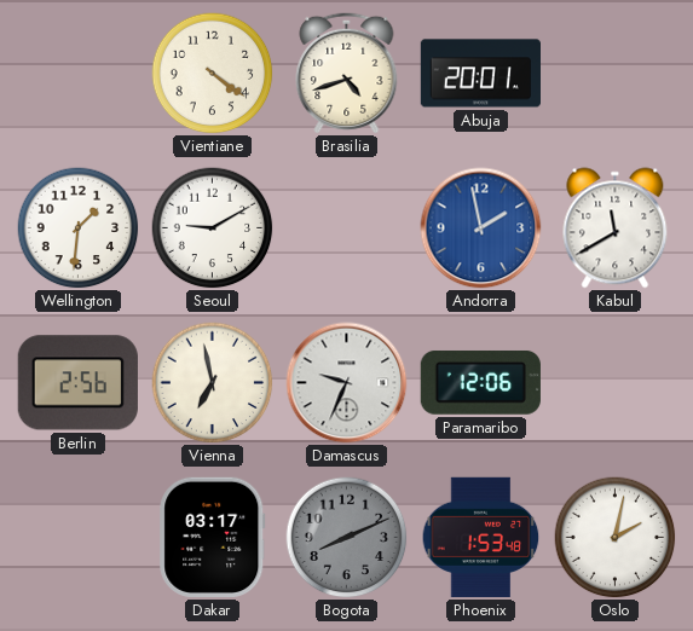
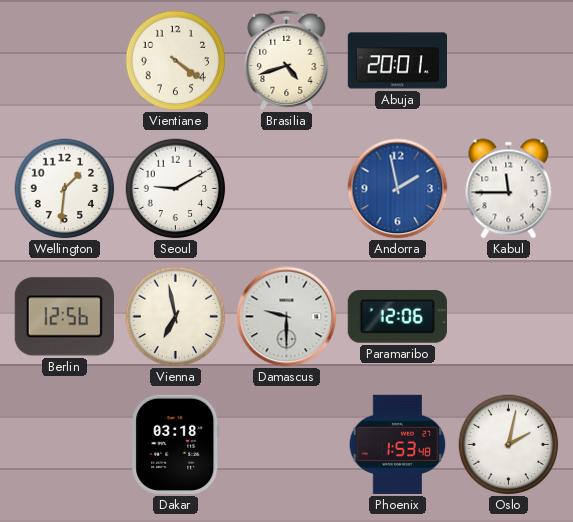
Kabul: 11:40 -> 11:45 (509, 189)
Berlin: 2:56 -> 12:56 (64, 317)
Damascus: 9:34 -> 9:30 (287, 317)
Dakar: 03:17 -> 03:18 (176, 444)
Bogota: 8:11 -> none (347, 538)
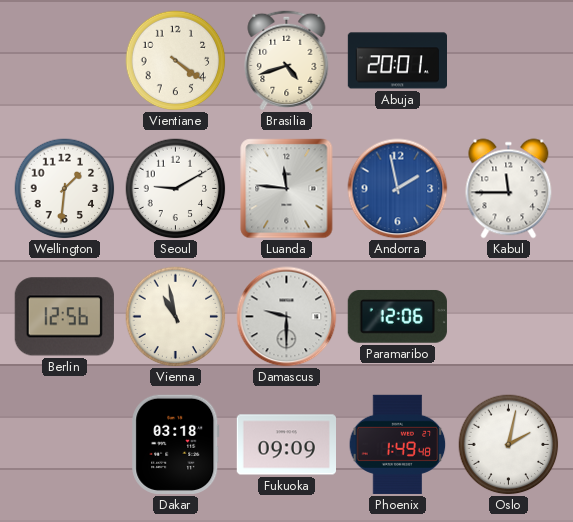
Luanda: none -> 11:46 (287, 189)
Vienna: 6:58 -> 10:58 (176, 317)
Fukuoka: none -> 09:09 (286, 445)
Phoenix: 1:53 -> 1:49 (398, 444)
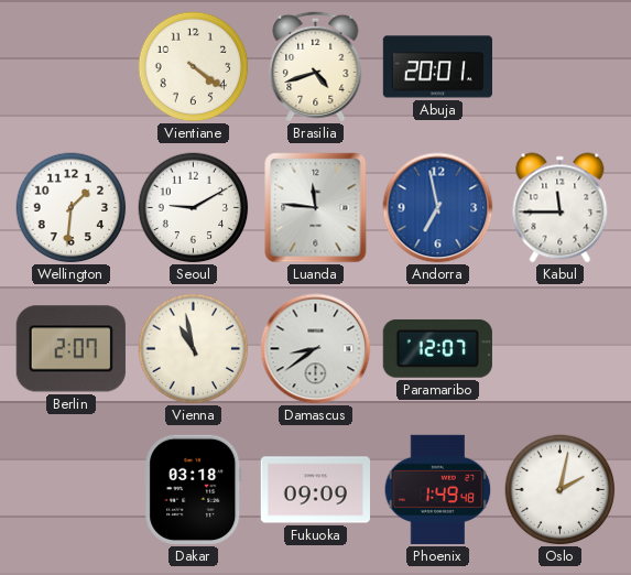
Andorra: 1:58 -> 6:58 (438, 208)
Berlin: 12:56 -> 2:07 (70, 349)
Damascus: 9:30 -> 8:39 (316, 349)
Paramaribo: 12:06 -> 12:07 (437, 348)
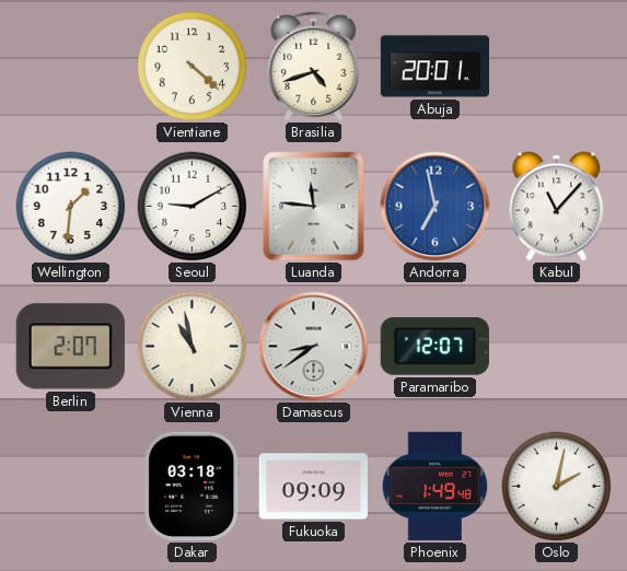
Vientiane: 4:21 -> 4:22 (193, 67)
Kabul: 11:45 -> 11:07 (557, 207)
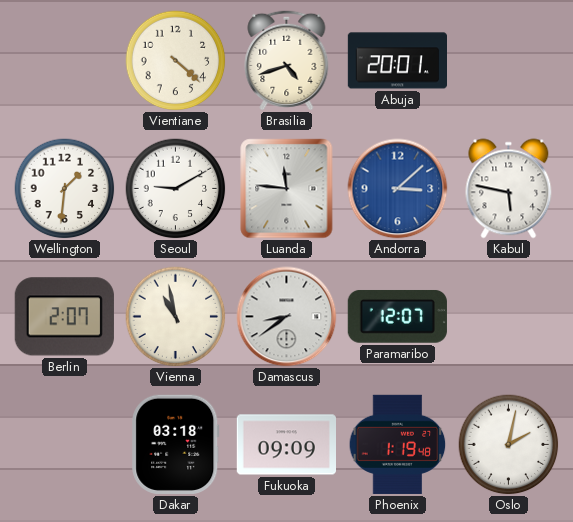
Andorra: 6:58 -> 3:08 (398, 189)
Kabul: 11:07 -> 5:47 (509, 189)
Phoenix: 1:49 -> 1:19 (398, 444)
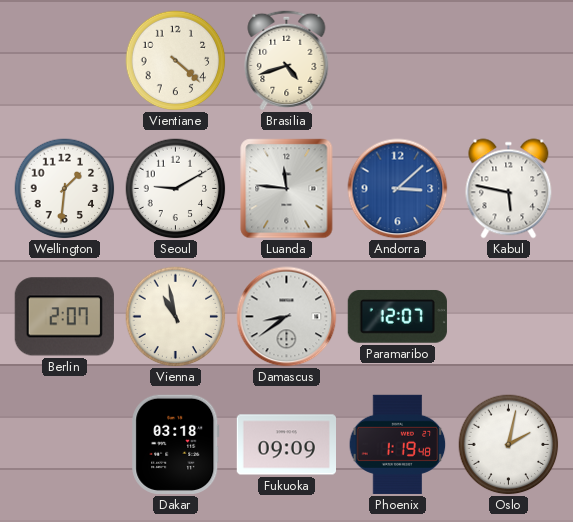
Abuja: 20:01 -> none (397, 61)
